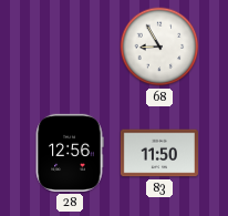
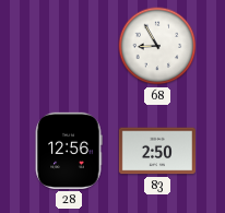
83: 11:50 -> 2:50 (157, 151)
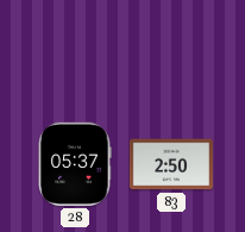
68: 8:55 -> none (157, 46)
28: 12:56 -> 05:37 (75, 164)
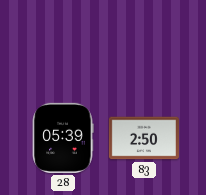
28: 05:37 -> 05:39 (63, 138)
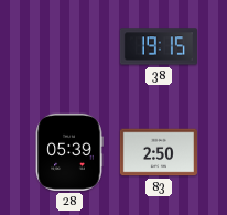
38: none -> 19:15 (159, 46)
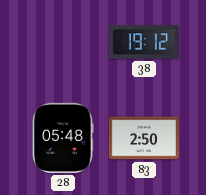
38: 19:15 -> 19:12 (144, 42)
28: 05:39 -> 05:48 (63, 138)
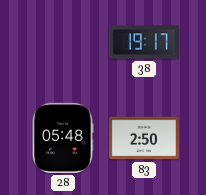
38: 19:12 -> 19:17 (144, 42)
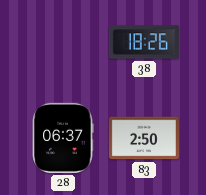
38: 19:17 -> 18:26 (144, 42)
28: 05:48 -> 06:37 (63, 138)
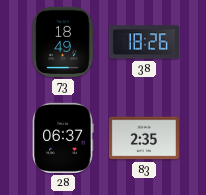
73: none -> 18:49 (63, 42)
83: 2:50 -> 2:35 (144, 138)
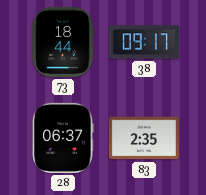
73: 18:49 -> 18:44 (63, 42)
38: 18:26 -> 09:17 (144, 42)
